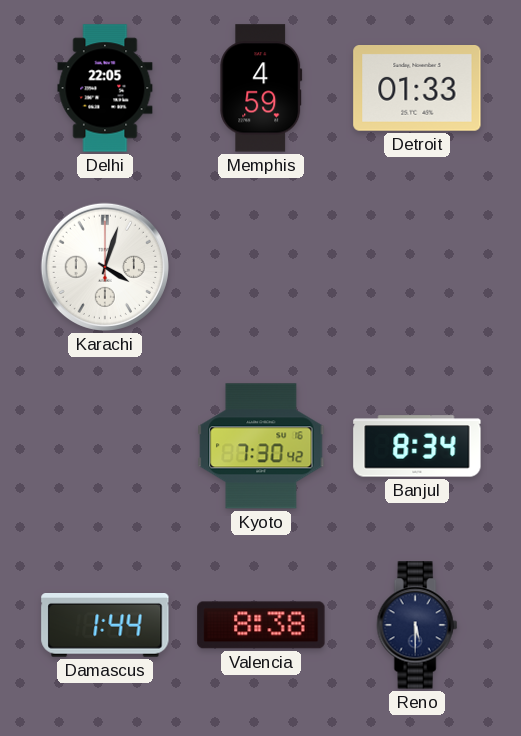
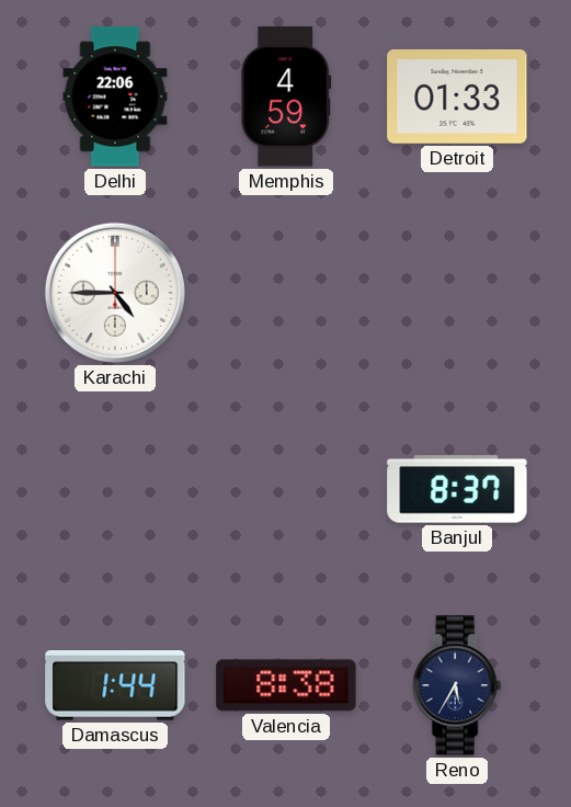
Delhi: 22:05 -> 22:06 (115, 96)
Karachi: 4:03 -> 4:45 (115, 293)
Kyoto: 7:30 -> none (261, 446)
Banjul: 8:34 -> 8:37 (457, 489)
Reno: 5:30 -> 5:35 (457, 685)
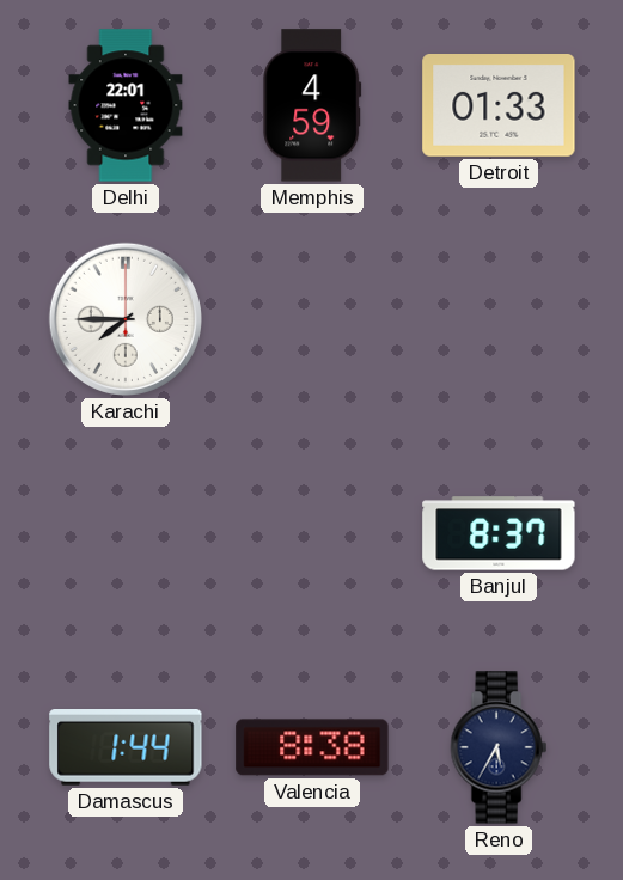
Delhi: 22:06 -> 22:01 (126, 105)
Karachi: 4:45 -> 7:45 (126, 319)
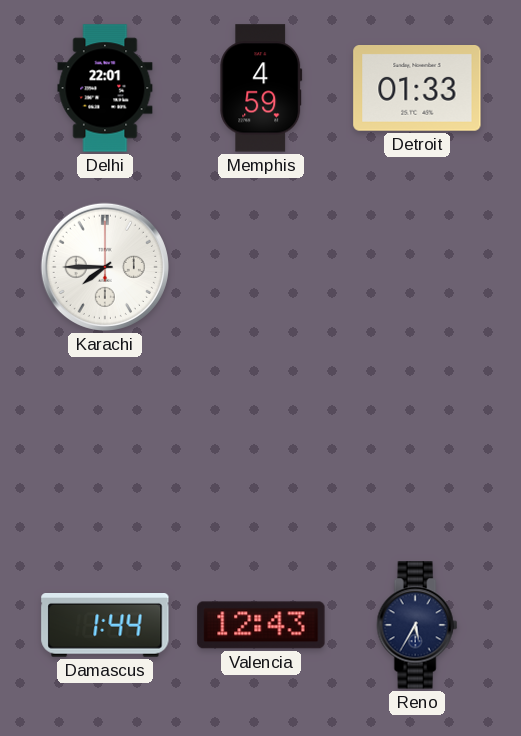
Banjul: 8:37 -> none (499, 533)
Valencia: 8:38 -> 12:43 (261, 625)
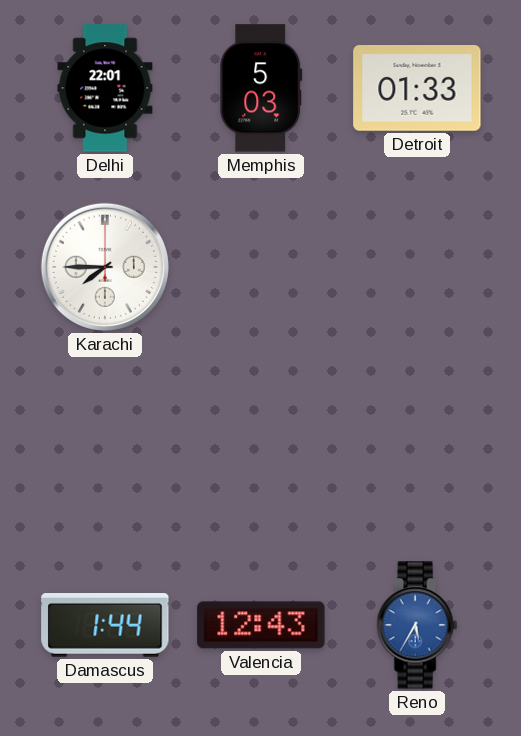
Memphis: 4:59 -> 5:03 (261, 88)
Reno dial: navy -> blue (417, 625)
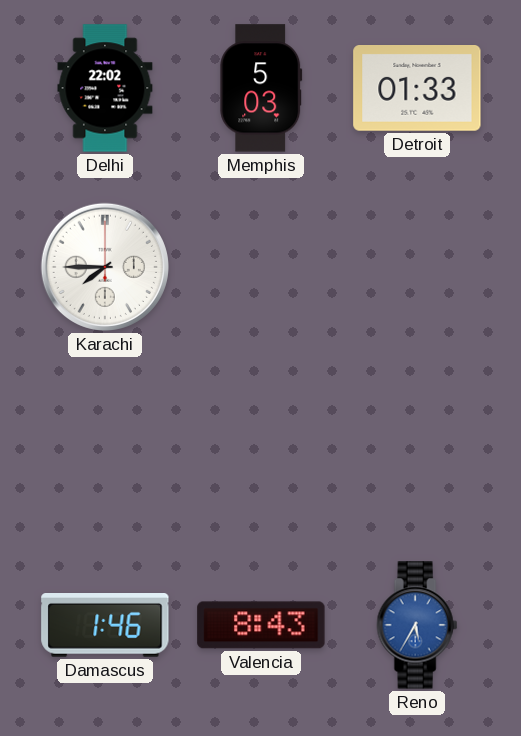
Delhi: 22:01 -> 22:02 (105, 88)
Damascus: 1:44 -> 1:46 (105, 626)
Valencia: 12:43 -> 8:43 (261, 625)
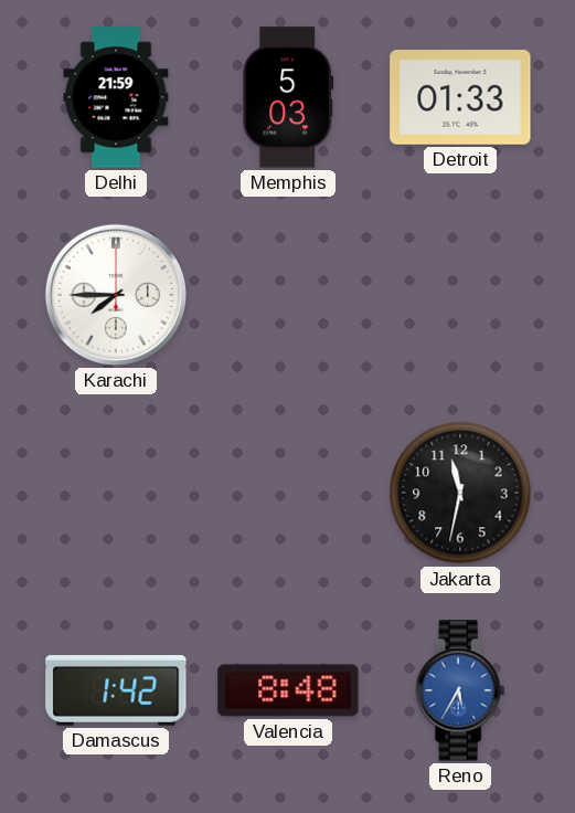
Delhi: 22:02 -> 21:59 (116, 97)
Jakarta: none -> 11:32 (460, 493)
Damascus: 1:46 -> 1:42 (116, 691)
Valencia: 8:43 -> 8:48 (288, 690)
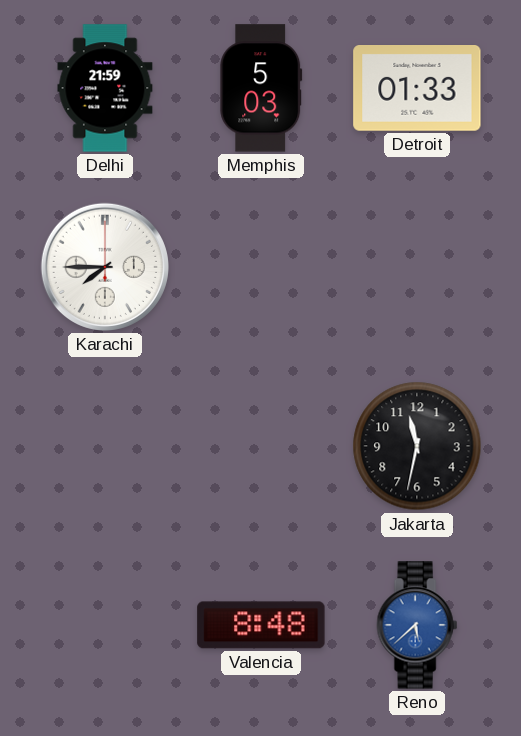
Damascus: 1:42 -> none (116, 691)
Reno: 5:35 -> 5:38 (417, 625)
